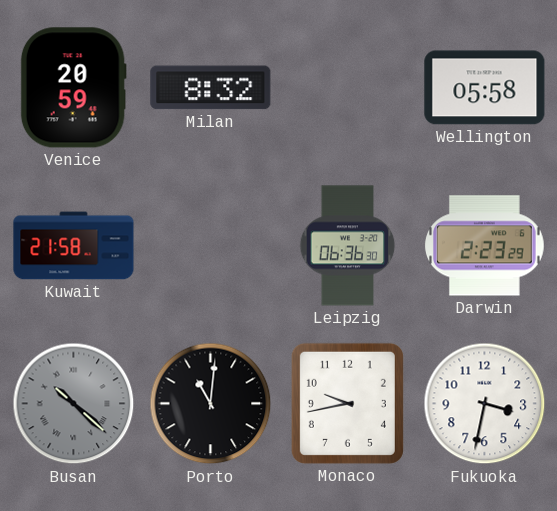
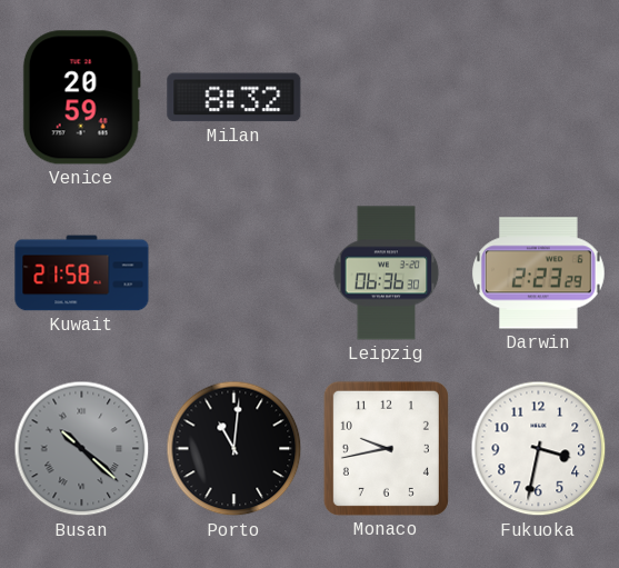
Wellington: 05:58 -> none (485, 88)
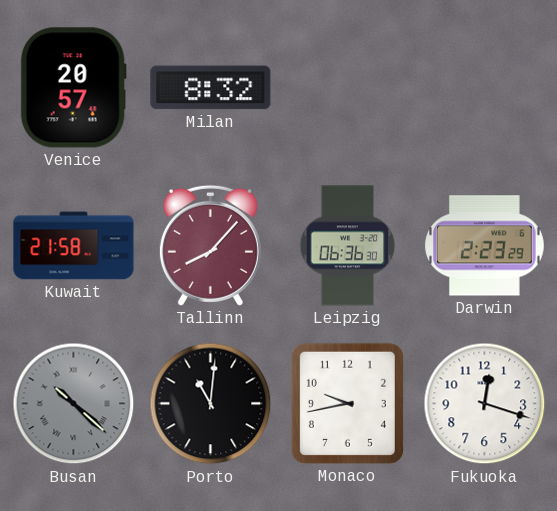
Venice: 20:59 -> 20:57 (73, 88)
Tallinn: none -> 8:07 (210, 245)
Fukuoka: 3:32 -> 12:18 (485, 404)
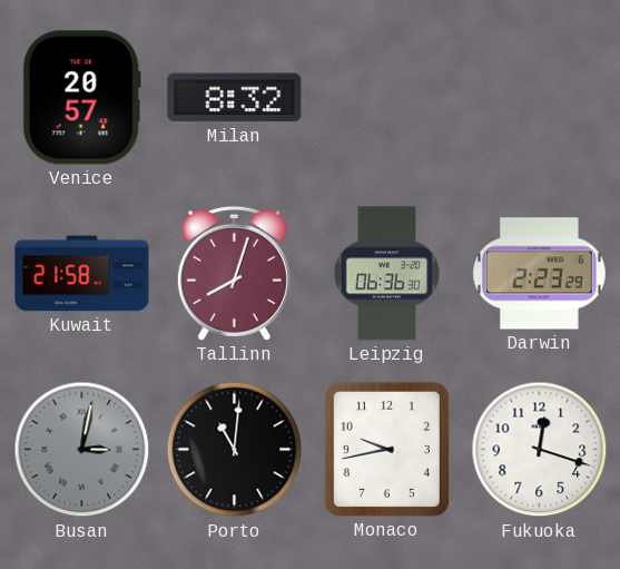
Tallinn: 8:07 -> 8:03 (234, 273)
Busan: 10:22 -> 3:02 (82, 450)
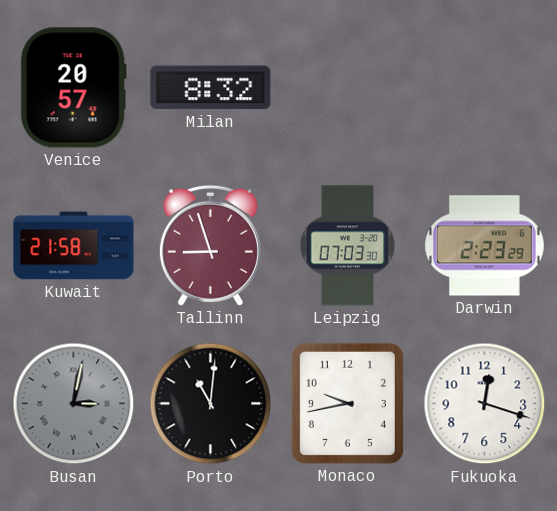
Tallinn: 8:03 -> 8:57 (210, 245)
Leipzig: 06:36 -> 07:03 (348, 246)
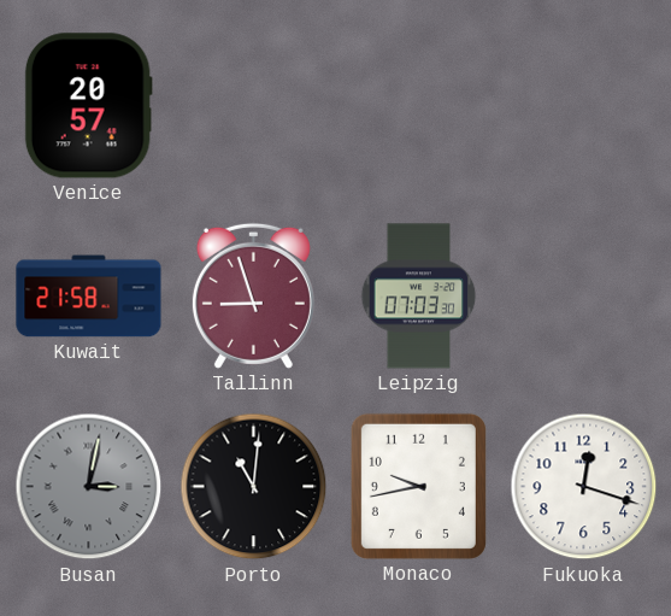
Milan: 8:32 -> none (211, 88)
Darwin: 2:23 -> none (485, 246)
